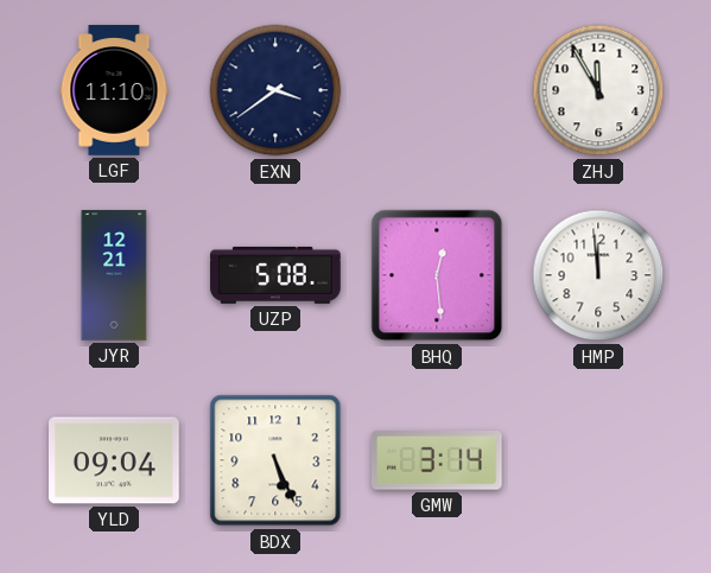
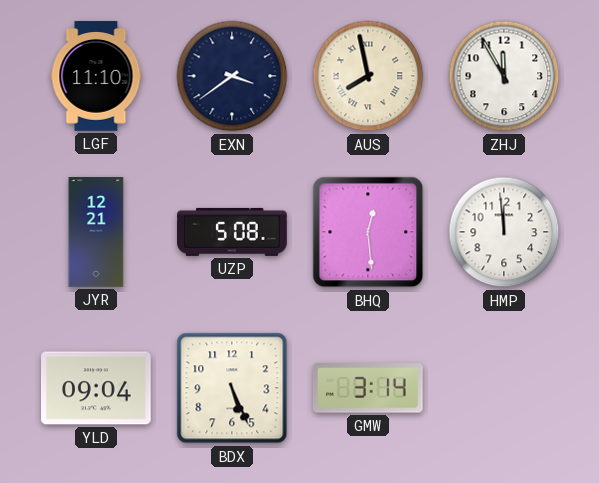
AUS: none -> 7:58 (368, 76)
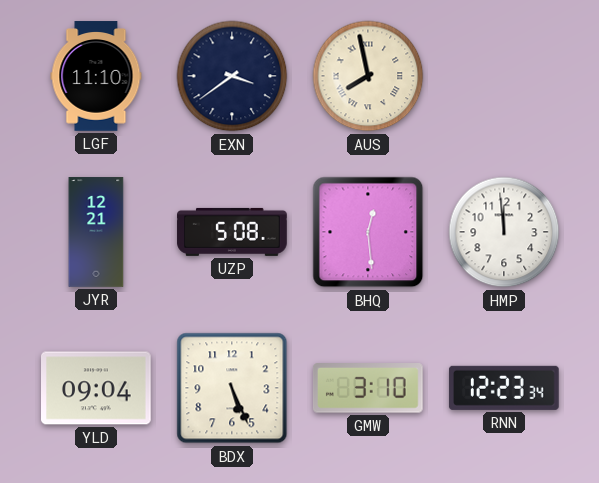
ZHJ: 11:55 -> none (504, 76)
GMW: 3:14 -> 3:10 (368, 389)
RNN: none -> 12:23 (504, 388)
